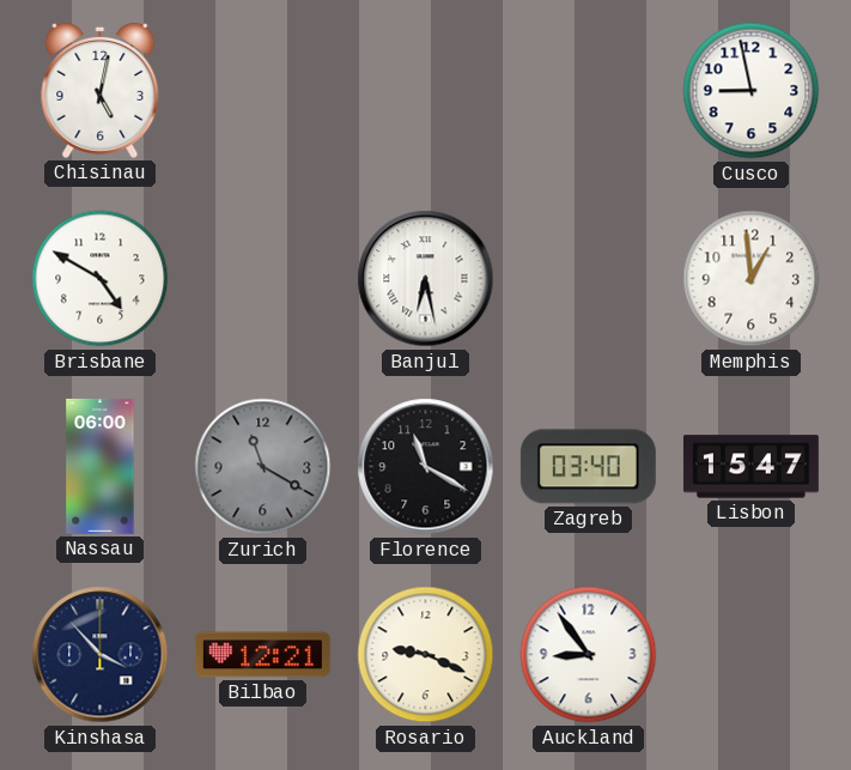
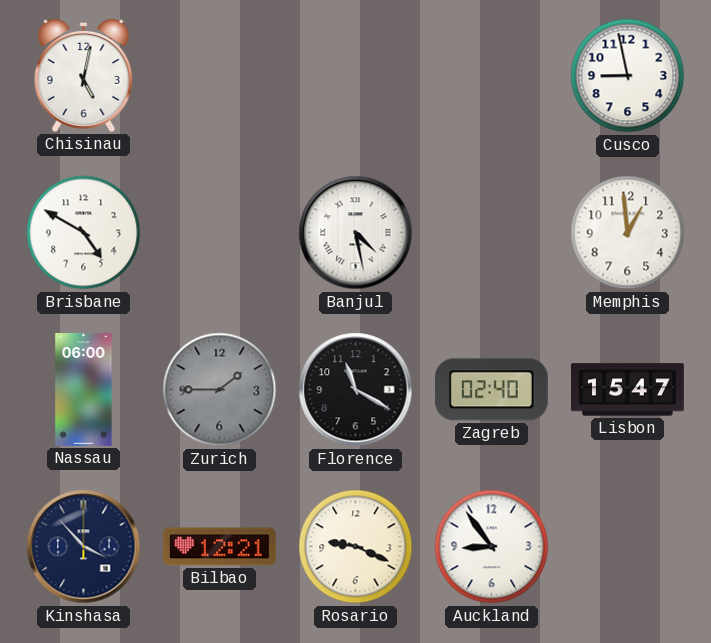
Banjul: 6:28 -> 4:28 (356, 233)
Zurich: 11:20 -> 1:45 (220, 390)
Zagreb: 03:40 -> 02:40 (491, 390)
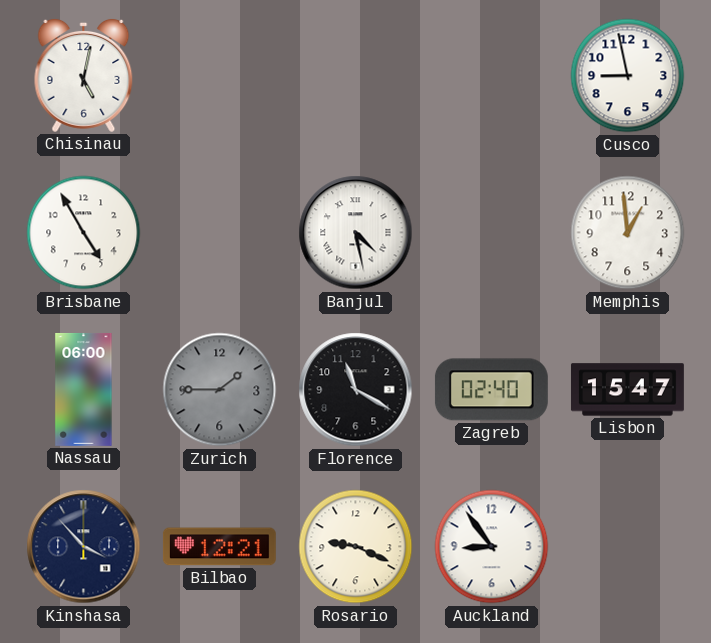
Brisbane: 4:50 -> 4:55 (84, 233)
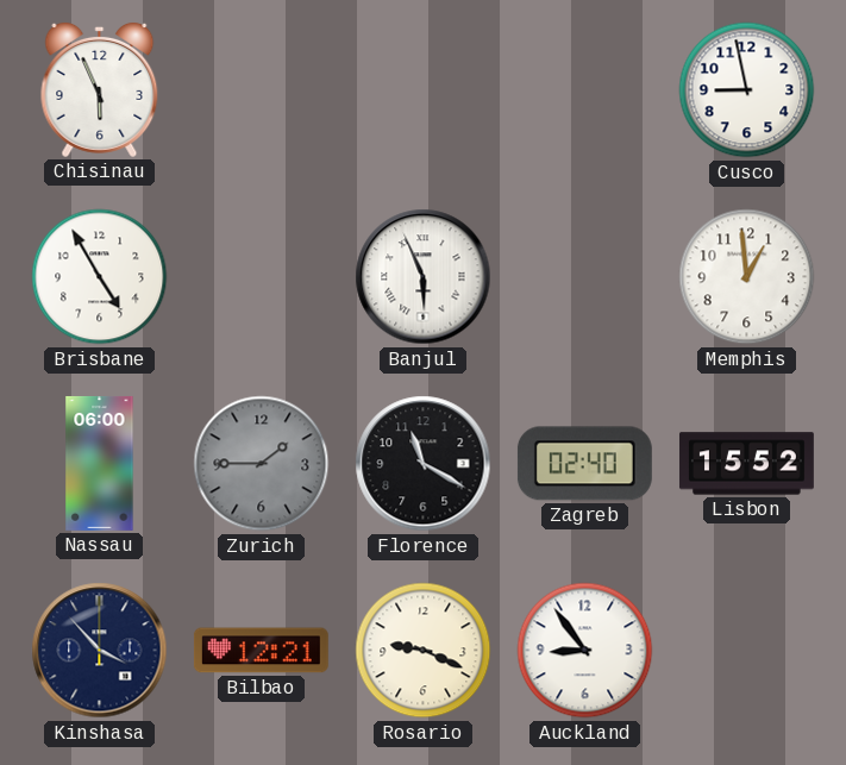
Chisinau: 5:02 -> 5:56 (100, 89)
Banjul: 4:28 -> 5:56 (424, 277)
Lisbon: 15:47 -> 15:52 (746, 464)
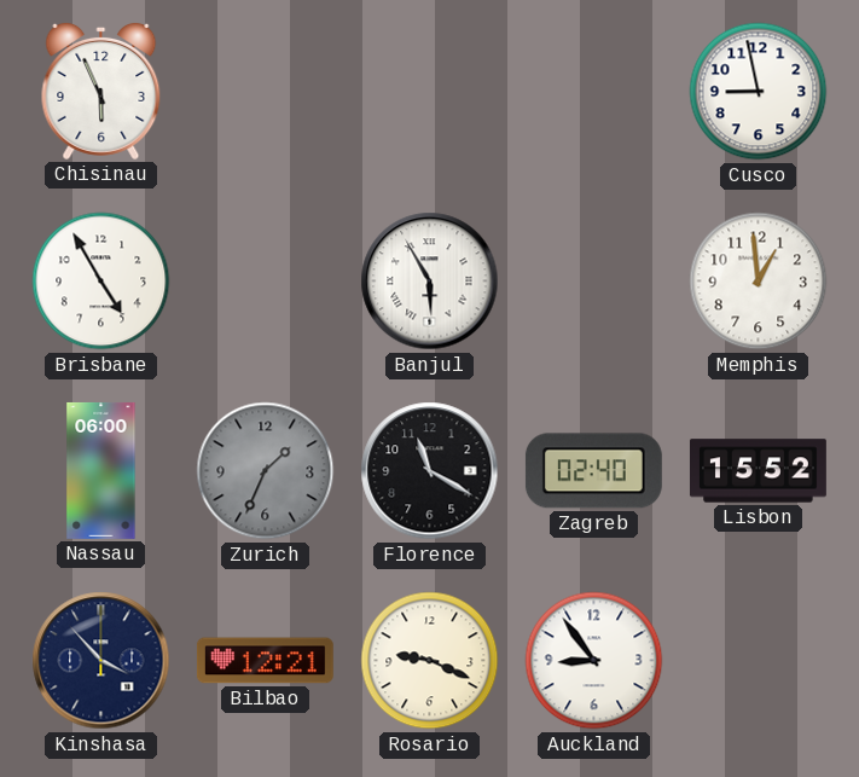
Banjul: 5:56 -> 5:55 (430, 282)
Zurich: 1:45 -> 1:34 (266, 471)
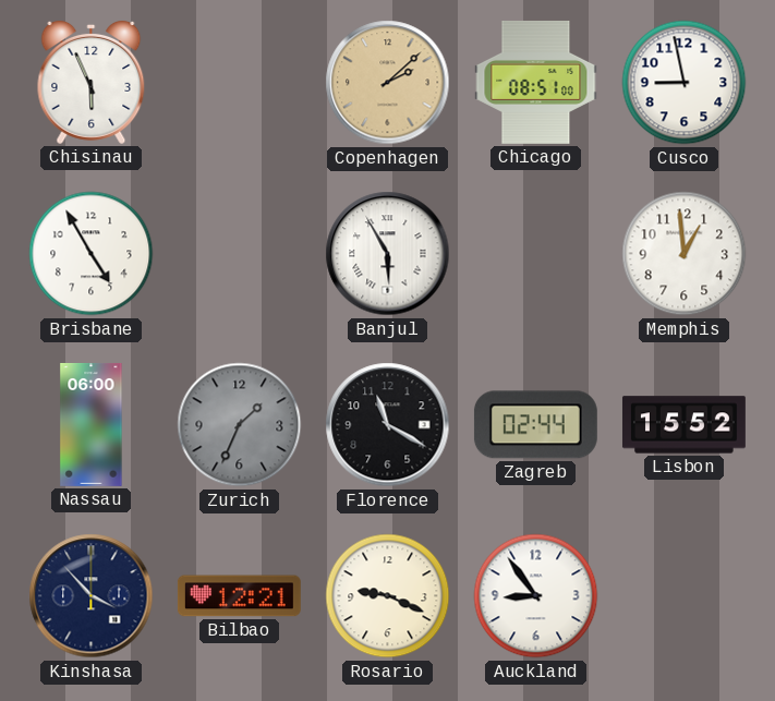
Copenhagen: none -> 2:08 (388, 83)
Chicago: none -> 08:51 (536, 82)
Zagreb: 02:40 -> 02:44 (535, 425)
